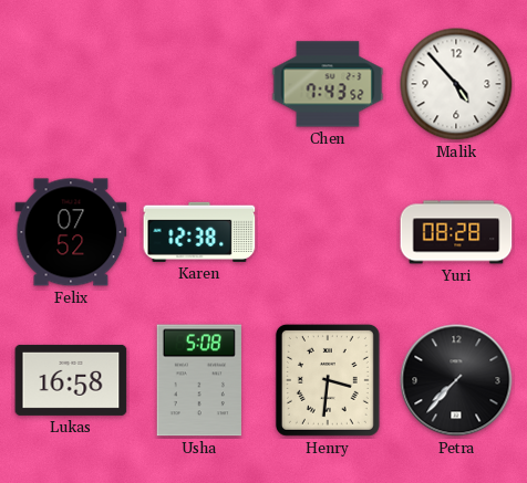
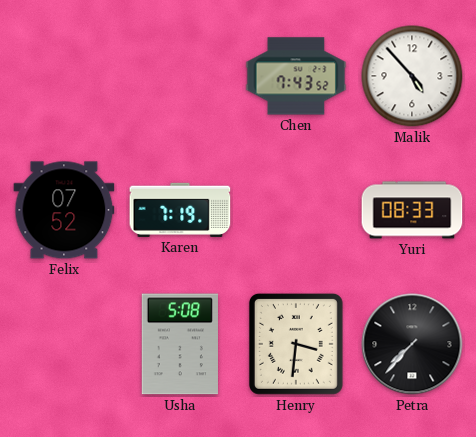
Karen: 12:38 -> 7:19 (180, 210)
Yuri: 08:28 -> 08:33 (412, 210)
Lukas: 16:58 -> none (71, 380)
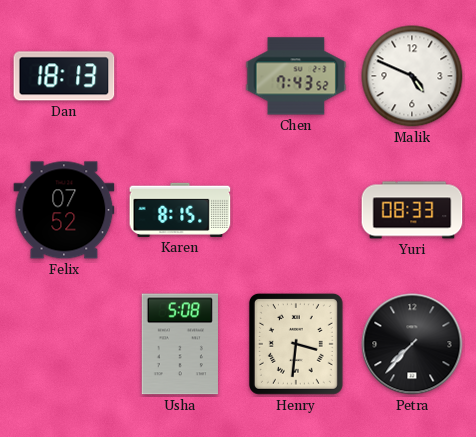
Dan: none -> 18:13 (64, 76)
Malik: 4:53 -> 4:49 (412, 76)
Karen: 7:19 -> 8:15 (180, 210)
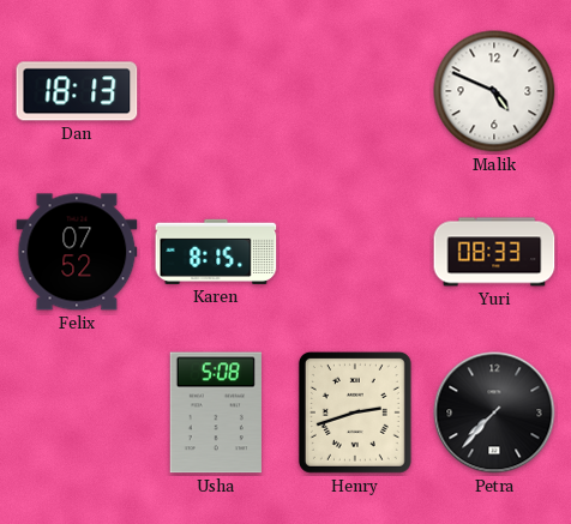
Chen: 7:43 -> none (296, 76)
Henry: 3:31 -> 2:42 (355, 412)
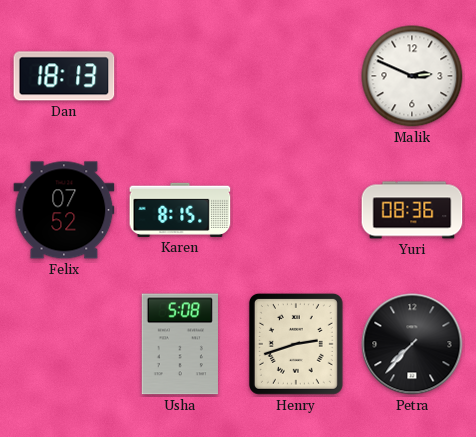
Malik: 4:49 -> 2:49 (412, 76)
Yuri: 08:33 -> 08:36 (412, 210)
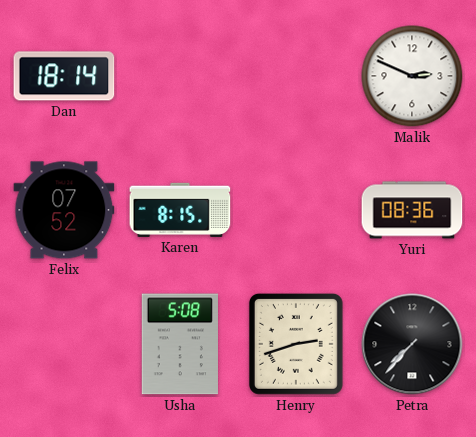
Dan: 18:13 -> 18:14 (64, 76)
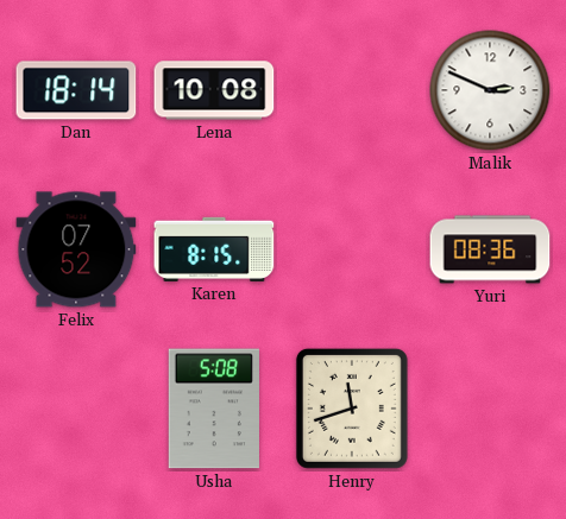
Lena: none -> 10:08 (214, 90)
Henry: 2:42 -> 11:42 (352, 409)
Petra: 7:37 -> none (412, 344)
